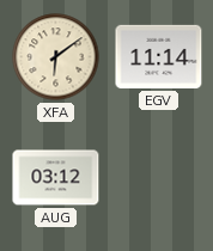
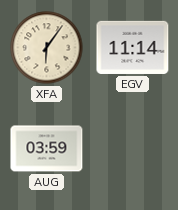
XFA: 6:09 -> 6:06 (47, 48)
AUG: 03:12 -> 03:59 (47, 149)
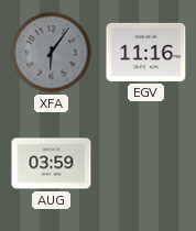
XFA dial: cream -> grey (52, 53)
EGV: 11:14 -> 11:16 (146, 52)
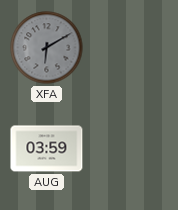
XFA: 6:06 -> 6:10 (47, 48)
EGV: 11:16 -> none (146, 52)
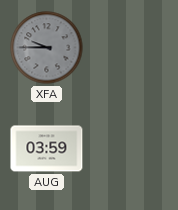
XFA: 6:10 -> 9:45 (47, 48)
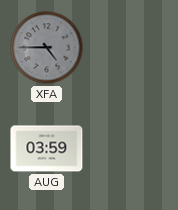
XFA: 9:45 -> 4:45 (47, 48)
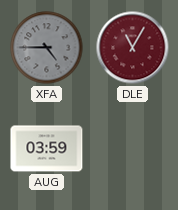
DLE: none -> 11:05 (133, 48)
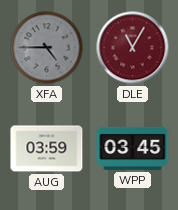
WPP: none -> 03:45 (133, 148)
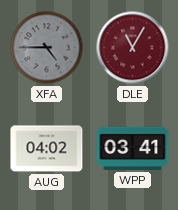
AUG: 03:59 -> 04:02 (47, 149)
WPP: 03:45 -> 03:41 (133, 148)
